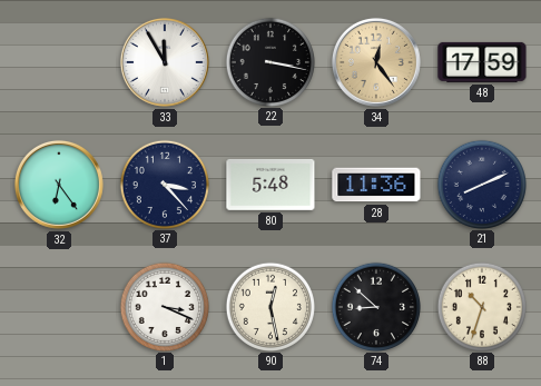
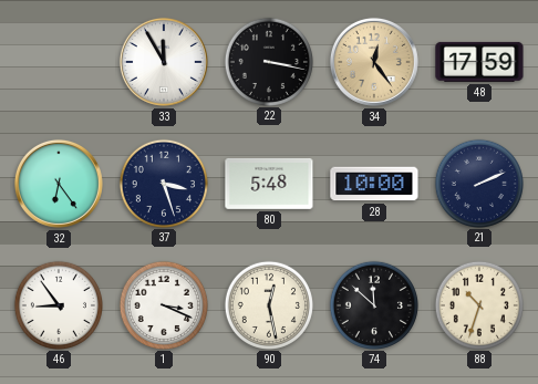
37: 3:23 -> 3:27 (163, 183)
28: 11:36 -> 10:00 (374, 184)
21: 8:11 -> 2:11 (478, 183)
46: none -> 8:54 (58, 304)
74: 8:52 -> 11:52 (373, 304)
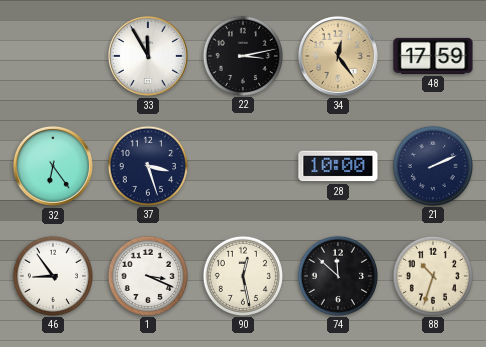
22: 3:17 -> 3:13 (242, 55)
80: 5:48 -> none (269, 184)
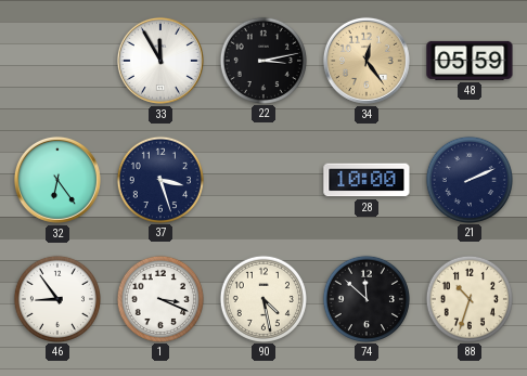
48: 17:59 -> 05:59 (470, 61)
90: 12:28 -> 4:28 (262, 298)
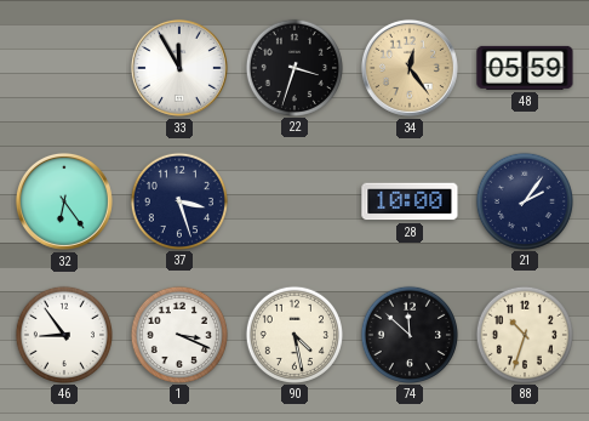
22: 3:13 -> 3:33 (293, 67)
21: 2:11 -> 2:06 (524, 200)
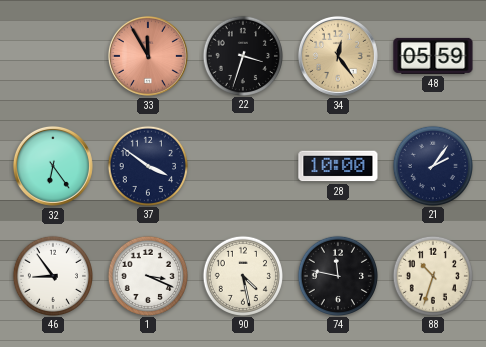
33 dial: white -> salmon (148, 56)
37: 3:27 -> 3:51 (147, 165)
74: 11:52 -> 11:47 (337, 275)
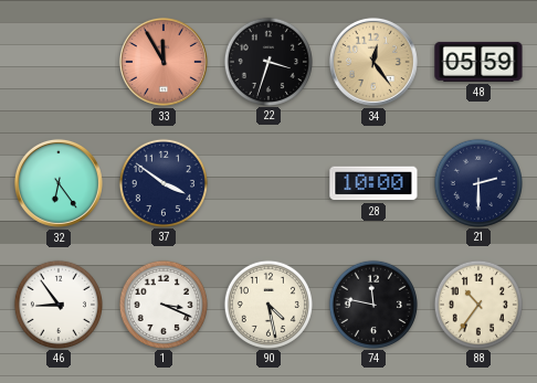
21: 2:06 -> 2:30 (477, 182)
88: 10:33 -> 10:36 (477, 304)
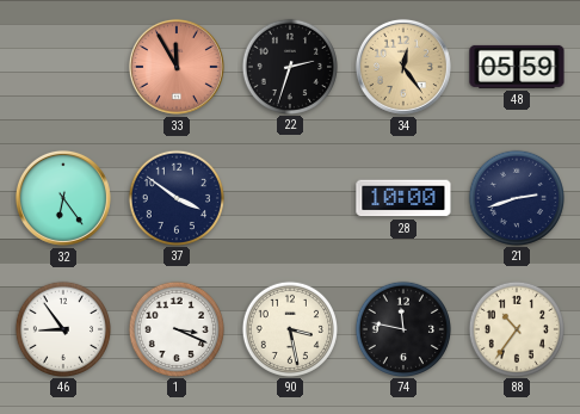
22: 3:33 -> 2:33 (289, 66)
21: 2:30 -> 2:42 (516, 197)
90: 4:28 -> 3:28 (289, 328)
